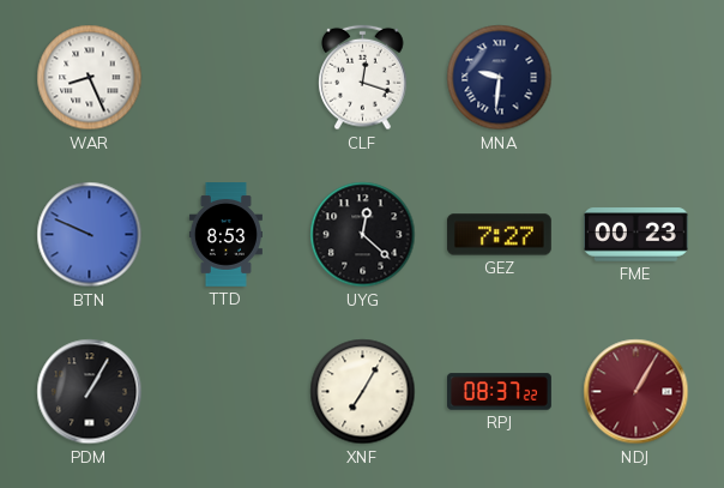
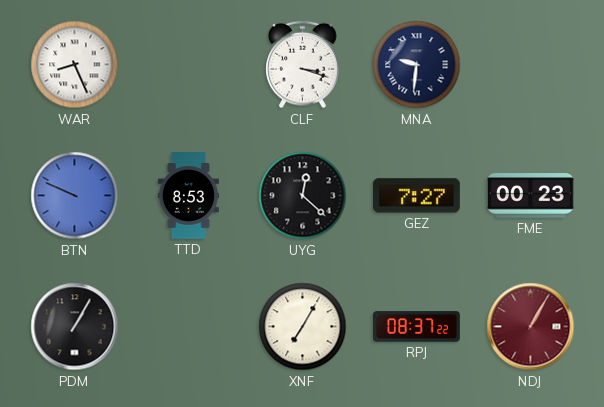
CLF: 12:18 -> 3:18 (303, 65)
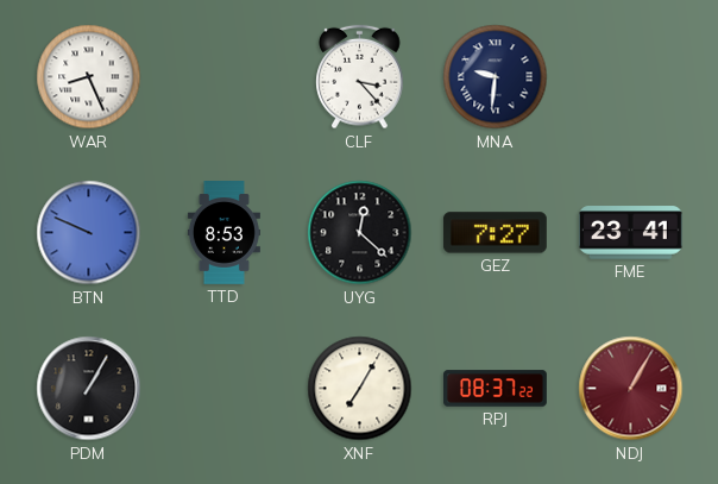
CLF: 3:18 -> 3:23 (360, 77)
FME: 00:23 -> 23:41 (630, 233)
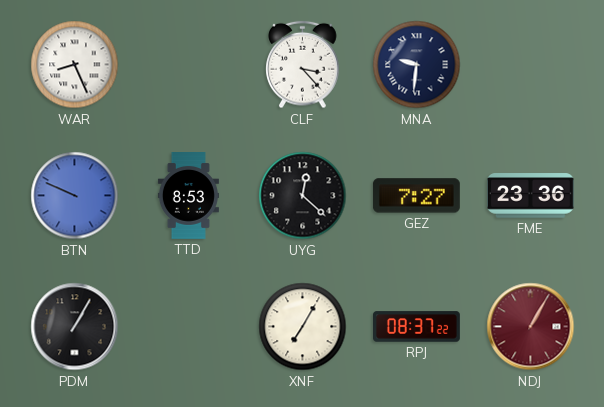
FME: 23:41 -> 23:36 (530, 196)
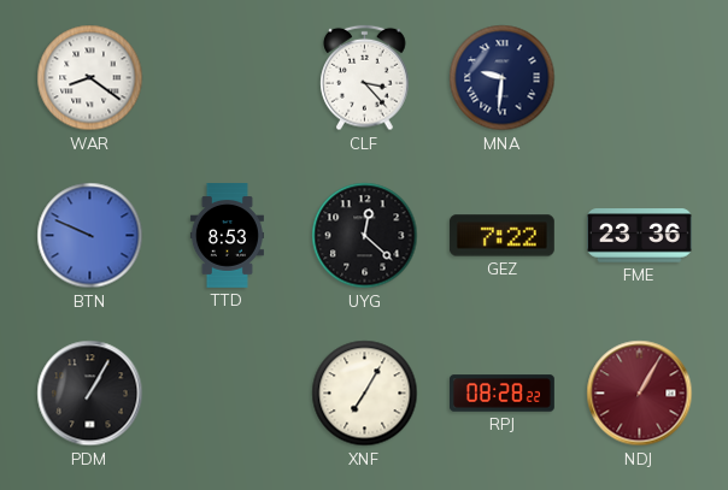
WAR: 8:26 -> 8:21 (90, 78)
GEZ: 7:27 -> 7:22 (501, 236)
RPJ: 08:37 -> 08:28 (503, 394)
